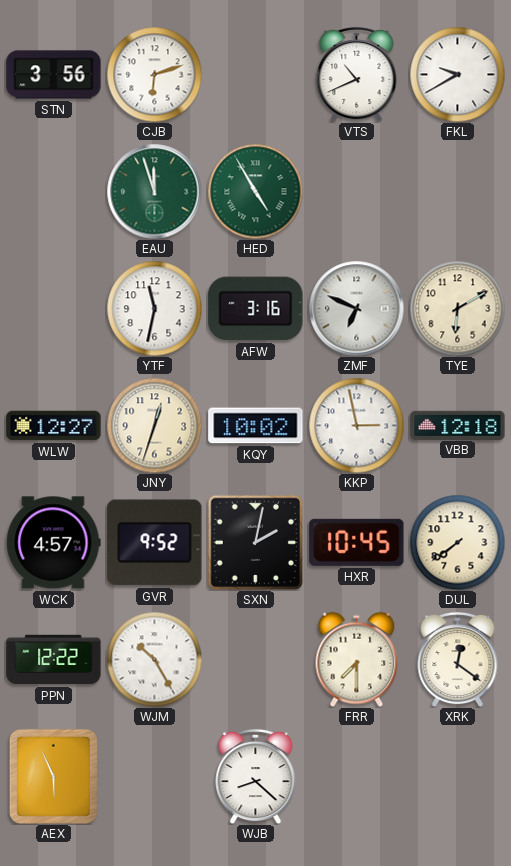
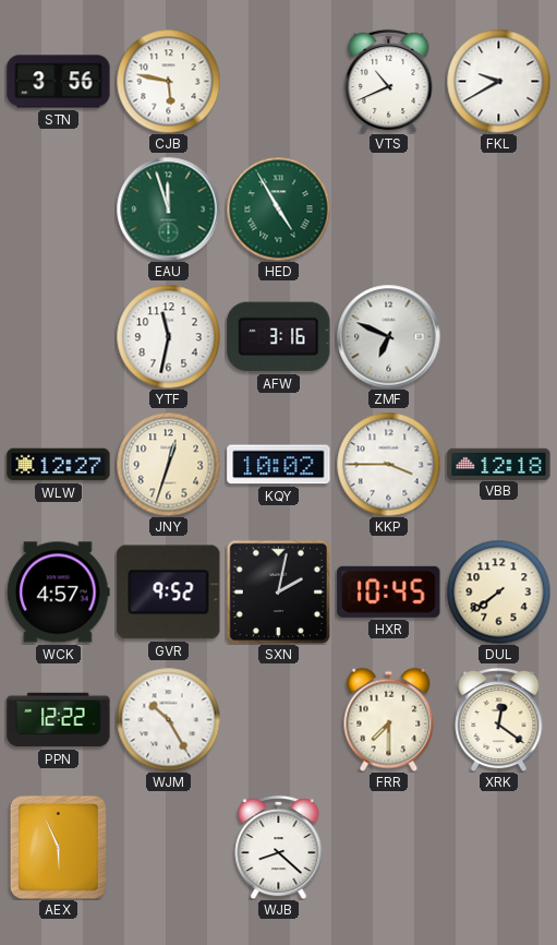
CJB: 6:12 -> 5:47 (168, 81)
TYE: 6:10 -> none (457, 308)
KKP: 2:58 -> 3:45 (388, 464)
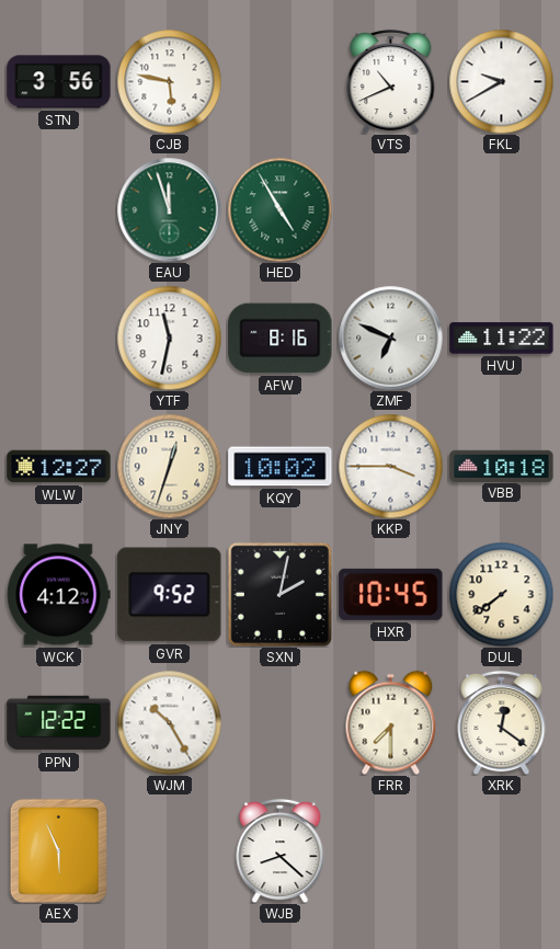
AFW: 3:16 -> 8:16 (281, 339)
HVU: none -> 11:22 (502, 339)
VBB: 12:18 -> 10:18 (502, 466)
WCK: 4:57 -> 4:12 (59, 595)
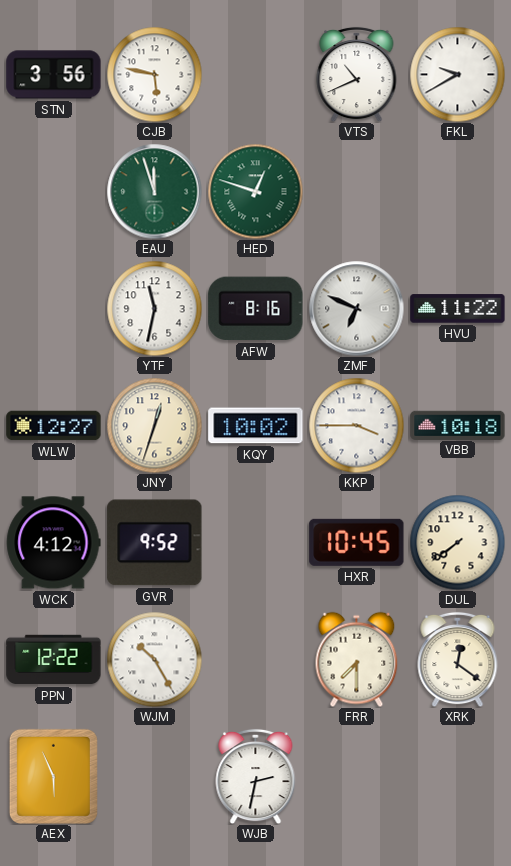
HED: 4:55 -> 12:48 (255, 191)
SXN: 2:02 -> none (279, 594)
WJB: 8:22 -> 2:32 (256, 776)
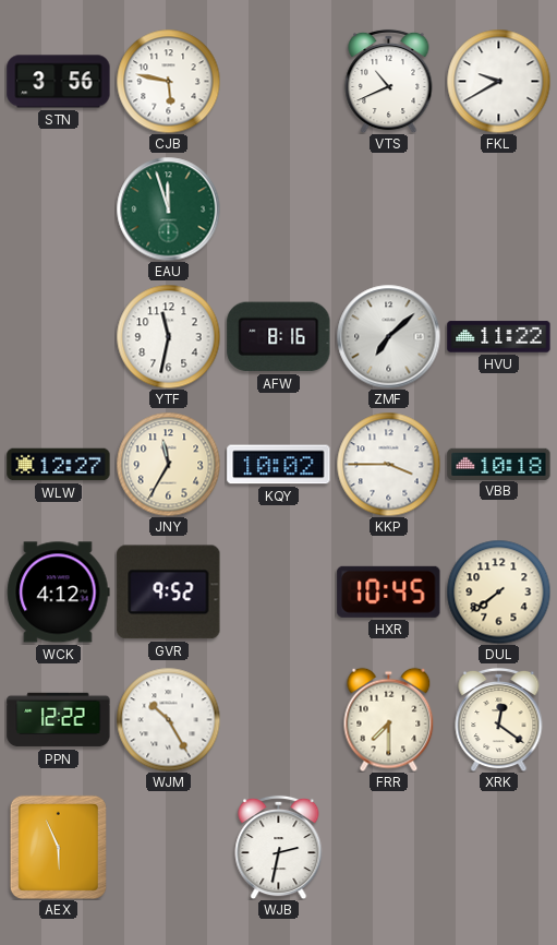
HED: 12:48 -> none (255, 191)
ZMF: 6:49 -> 7:08 (388, 336)
JNY: 12:33 -> 11:35 (168, 464)
